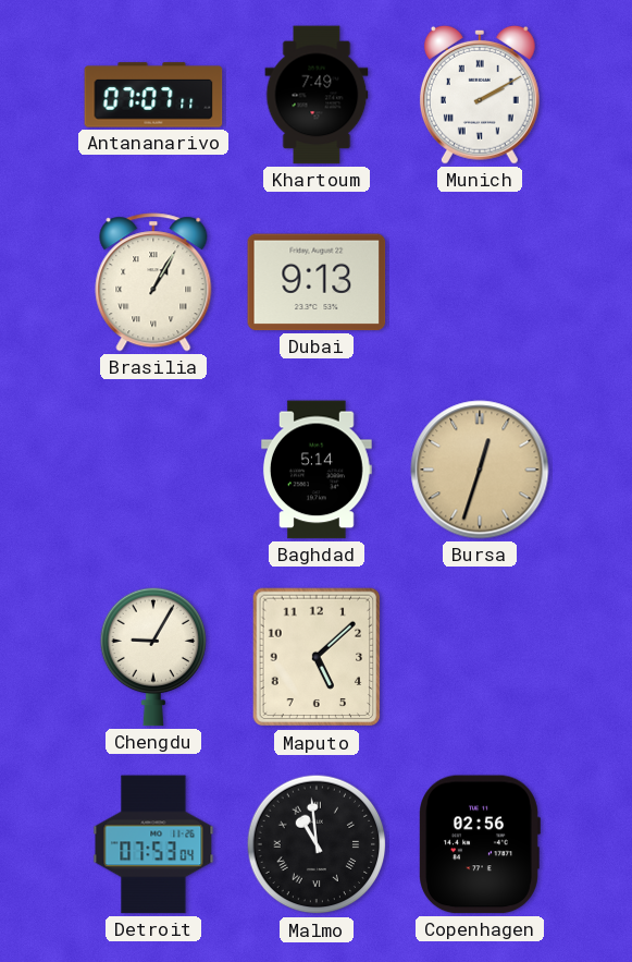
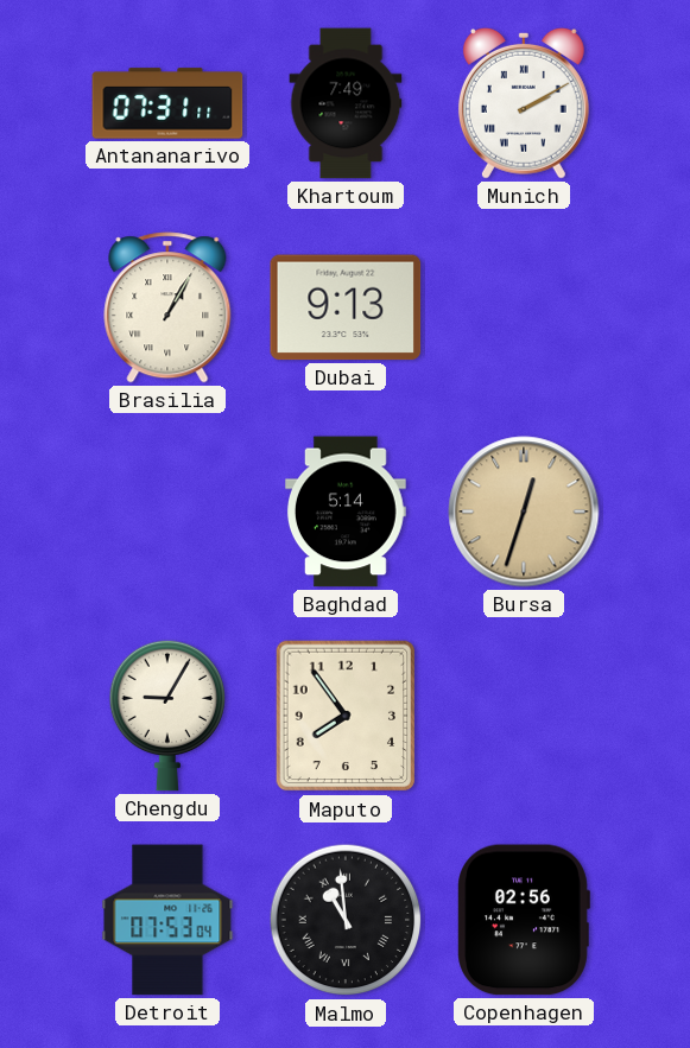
Antananarivo: 07:07 -> 07:31 (167, 103)
Maputo: 5:08 -> 7:54 (346, 716)
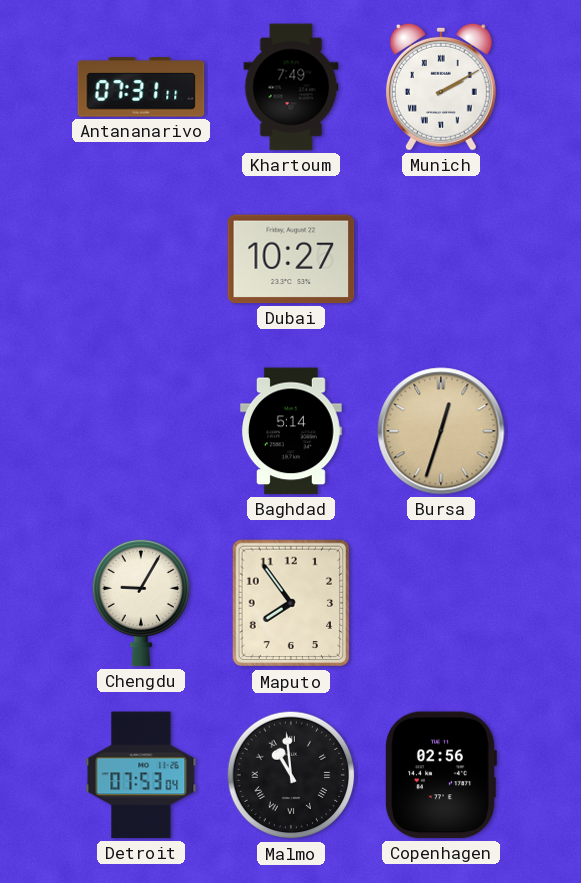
Brasilia: 1:05 -> none (167, 307)
Dubai: 9:13 -> 10:27 (291, 259)
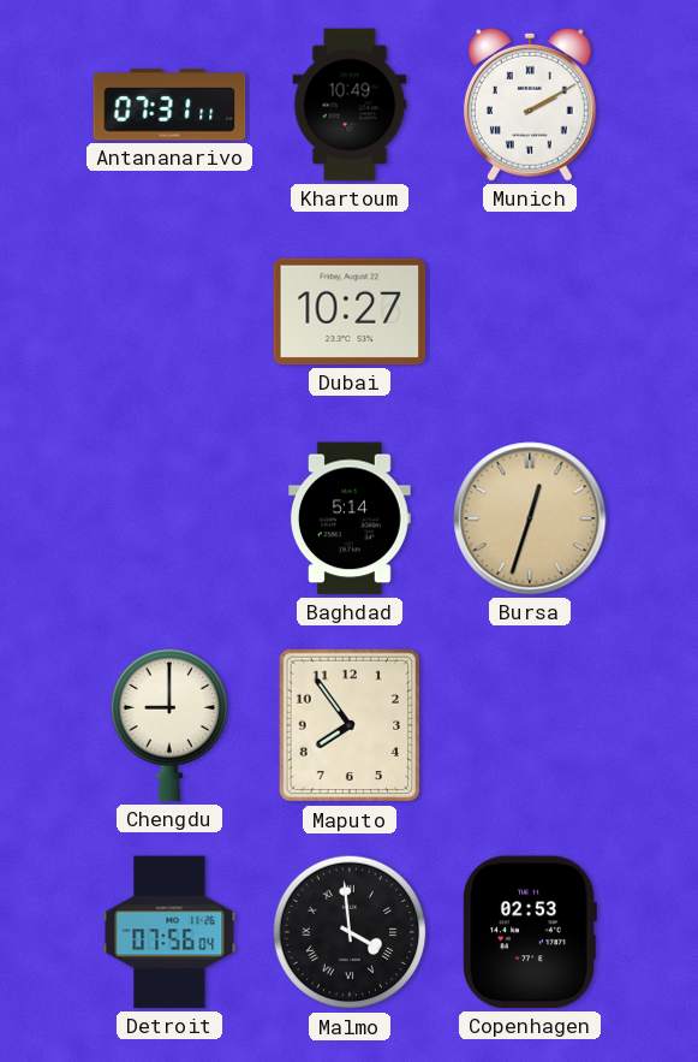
Khartoum: 7:49 -> 10:49 (350, 105)
Chengdu: 9:05 -> 9:00 (169, 725)
Detroit: 07:53 -> 07:56 (169, 932)
Malmo: 10:59 -> 3:59 (350, 932)
Copenhagen: 02:56 -> 02:53 (530, 932)
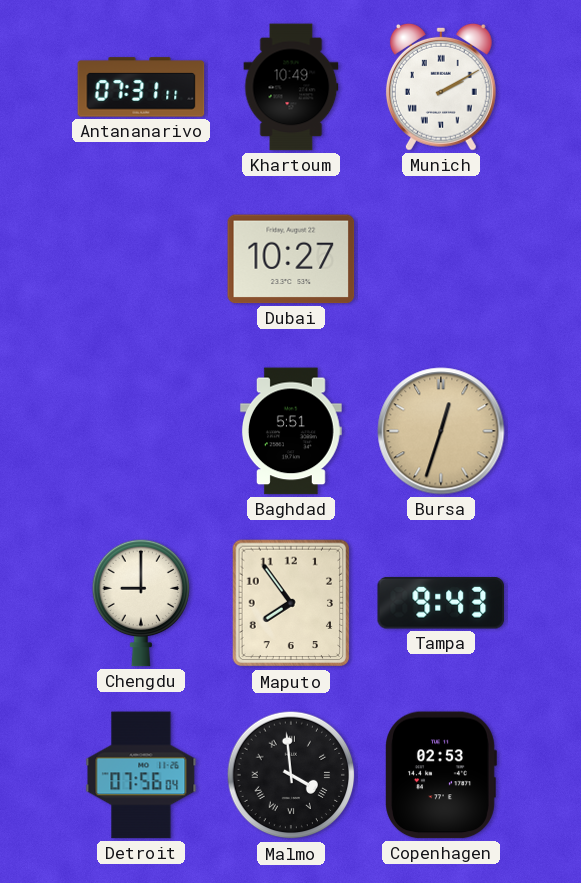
Baghdad: 5:14 -> 5:51 (291, 431)
Tampa: none -> 9:43 (441, 603)
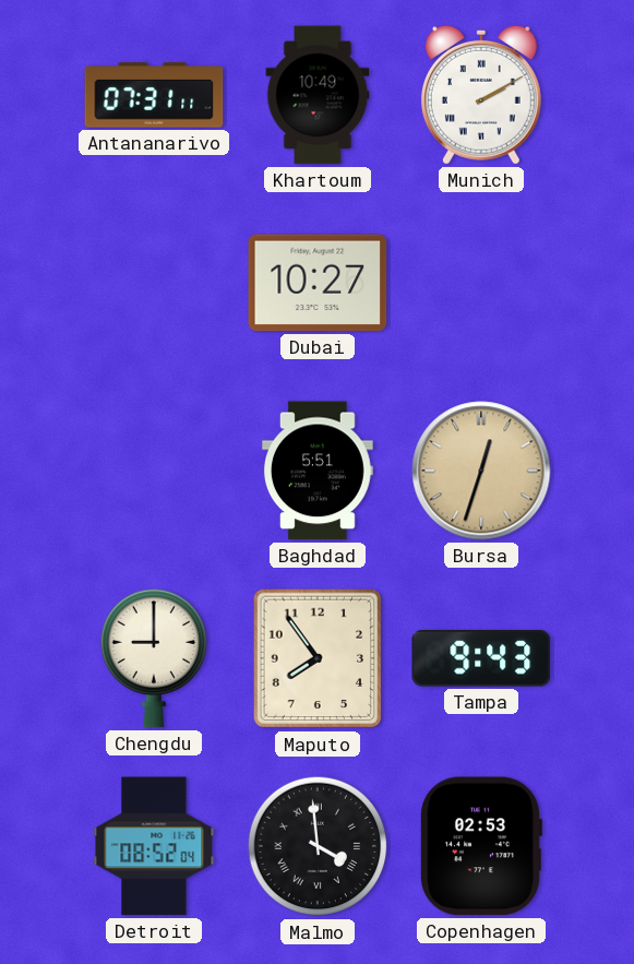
Detroit: 07:56 -> 08:52 (154, 846)
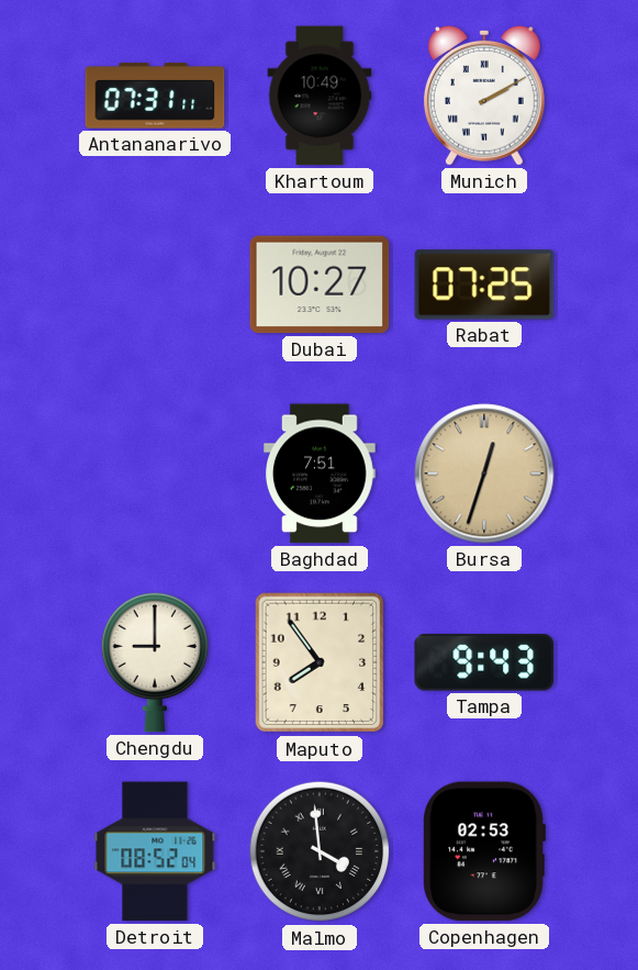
Rabat: none -> 07:25 (484, 285)
Baghdad: 5:51 -> 7:51 (320, 473)
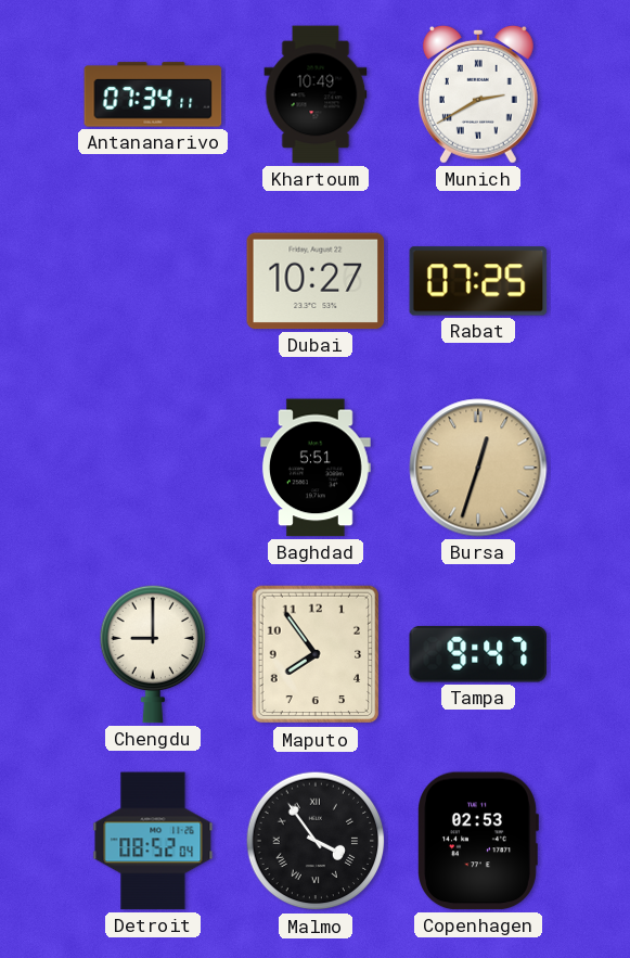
Antananarivo: 07:31 -> 07:34 (153, 94)
Munich: 2:10 -> 2:40 (478, 94)
Baghdad: 7:51 -> 5:51 (316, 468)
Tampa: 9:43 -> 9:47 (478, 654)
Malmo: 3:59 -> 3:54 (316, 841)
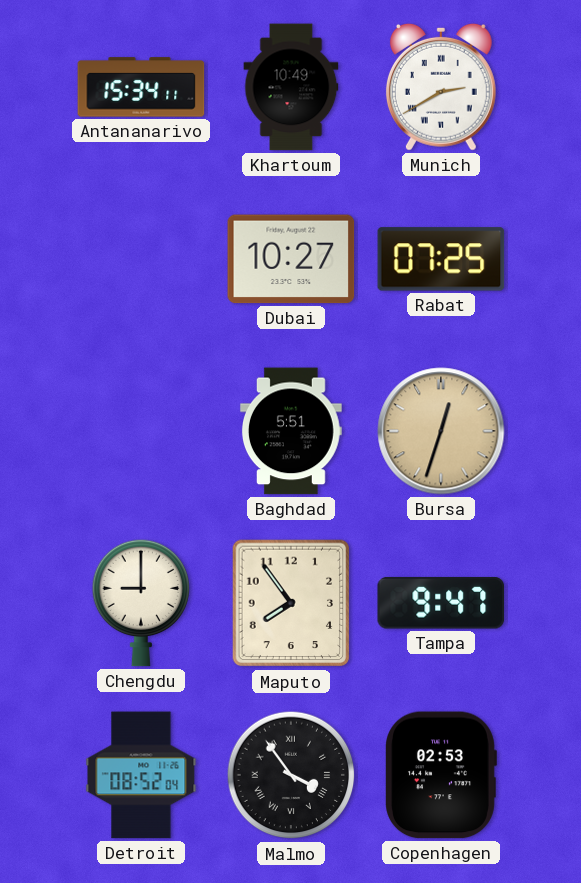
Antananarivo: 07:34 -> 15:34 (141, 87)
